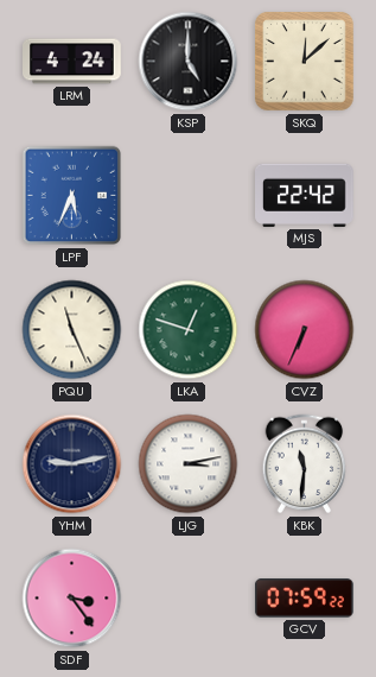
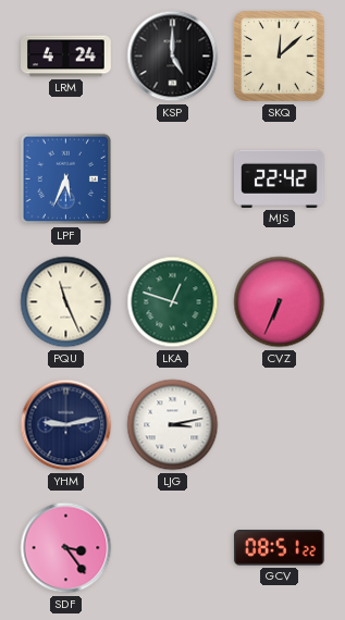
KBK: 11:31 -> none (305, 464)
GCV: 07:59 -> 08:51 (279, 548)
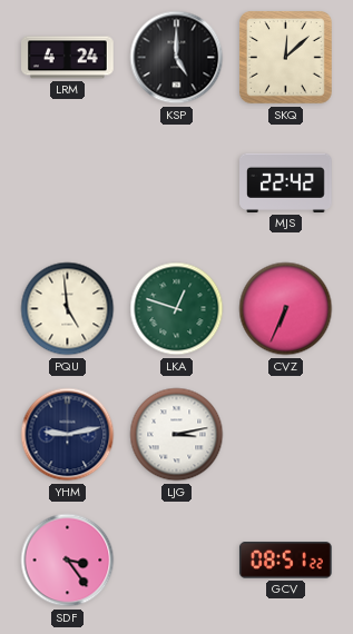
LPF: 5:34 -> none (66, 179)
PQU: 11:26 -> 4:59 (68, 309)
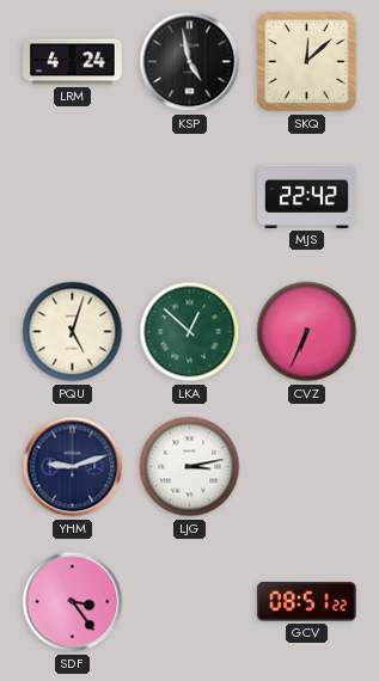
KSP: 5:00 -> 4:58 (190, 62)
PQU: 4:59 -> 5:03 (73, 332)
LKA: 12:48 -> 12:52 (190, 332)
YHM: 9:13 -> 9:12 (73, 467)
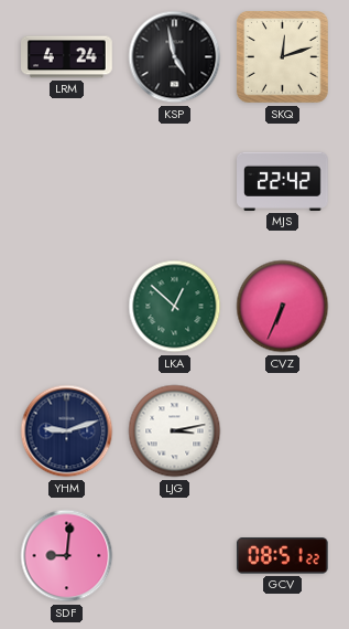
SKQ: 12:08 -> 12:12 (283, 57)
PQU: 5:03 -> none (73, 332)
SDF: 3:24 -> 9:01 (67, 556)
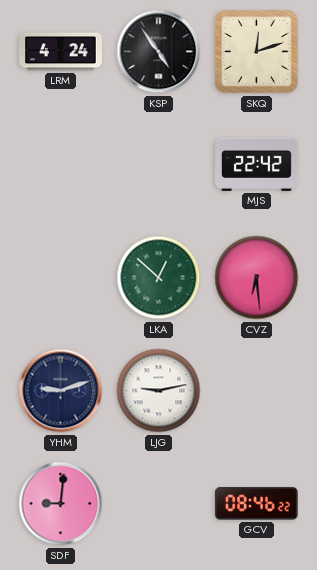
KSP: 4:58 -> 4:54 (159, 52)
CVZ: 6:34 -> 6:29 (257, 278)
LJG: 3:13 -> 9:13 (159, 391)
GCV: 08:51 -> 08:46 (256, 504)
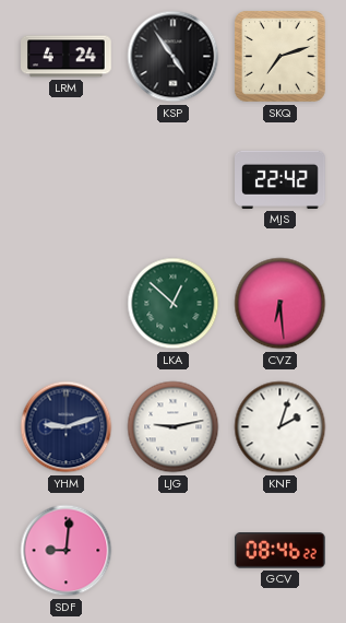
SKQ: 12:12 -> 7:12 (281, 57)
KNF: none -> 2:03 (281, 427)
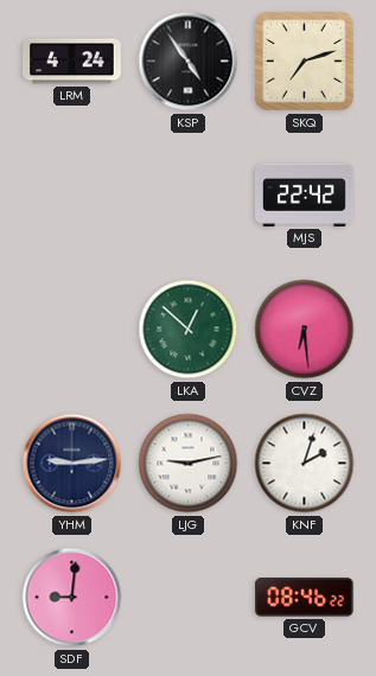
YHM: 9:12 -> 9:14 (72, 464)
